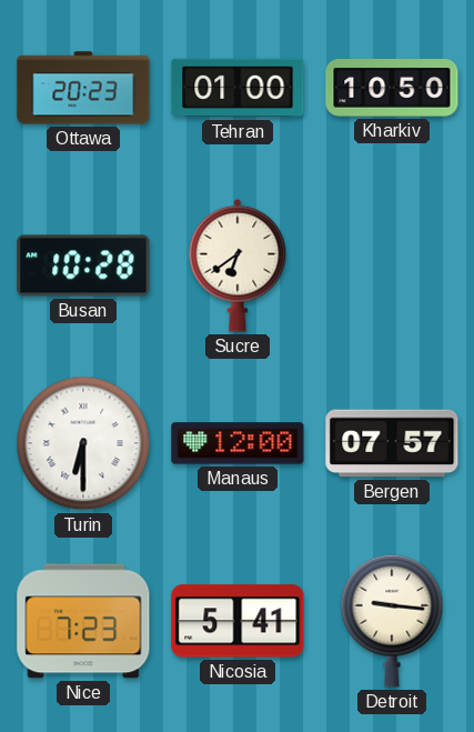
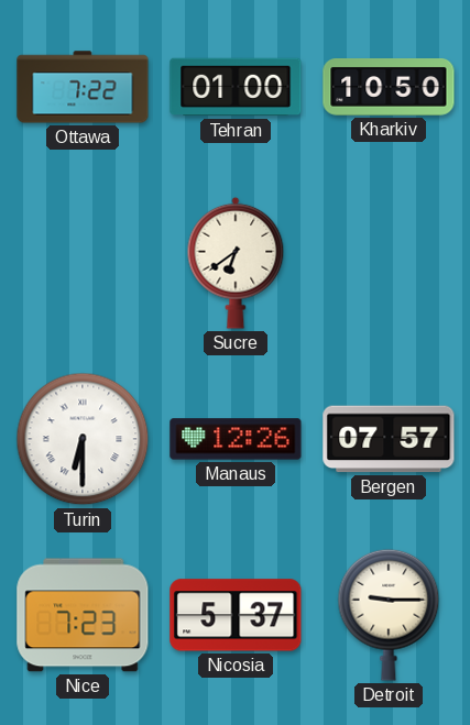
Ottawa: 20:23 -> 7:22 (83, 87)
Busan: 10:28 -> none (83, 265)
Manaus: 12:00 -> 12:26 (236, 439)
Nicosia: 5:41 -> 5:37 (236, 615)
Detroit: 9:16 -> 9:15 (389, 615)
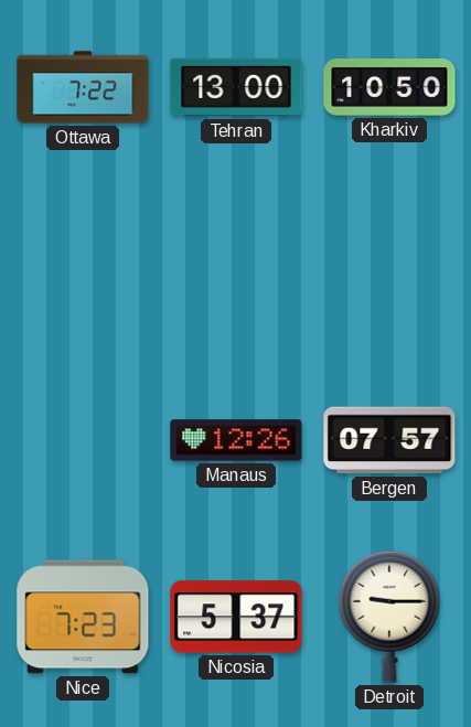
Tehran: 01:00 -> 13:00 (236, 87)
Sucre: 6:39 -> none (236, 263)
Turin: 6:30 -> none (83, 439)
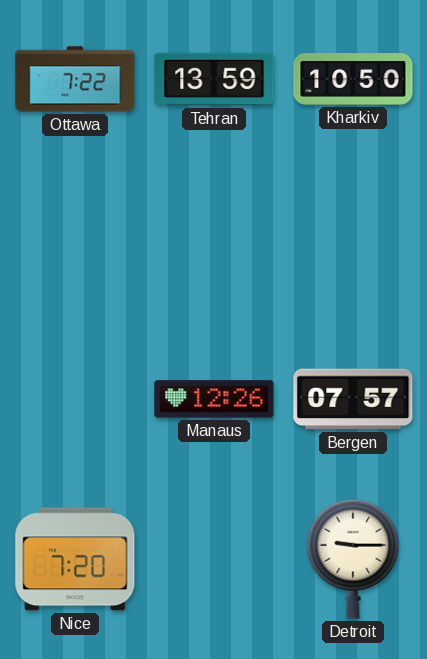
Tehran: 13:00 -> 13:59 (214, 79)
Nice: 7:23 -> 7:20 (75, 559)
Nicosia: 5:37 -> none (236, 617)
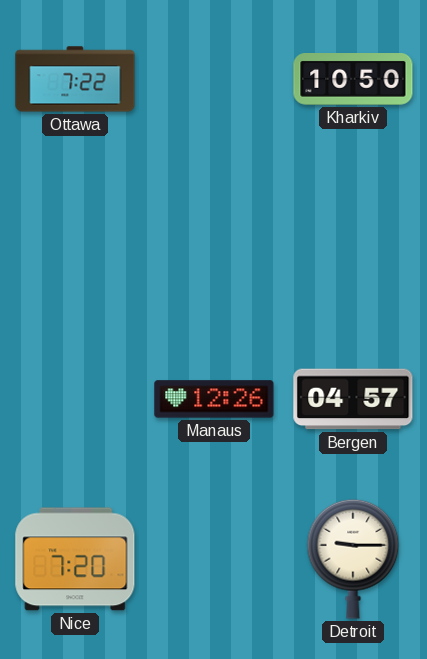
Tehran: 13:59 -> none (214, 79)
Bergen: 07:57 -> 04:57 (353, 399)
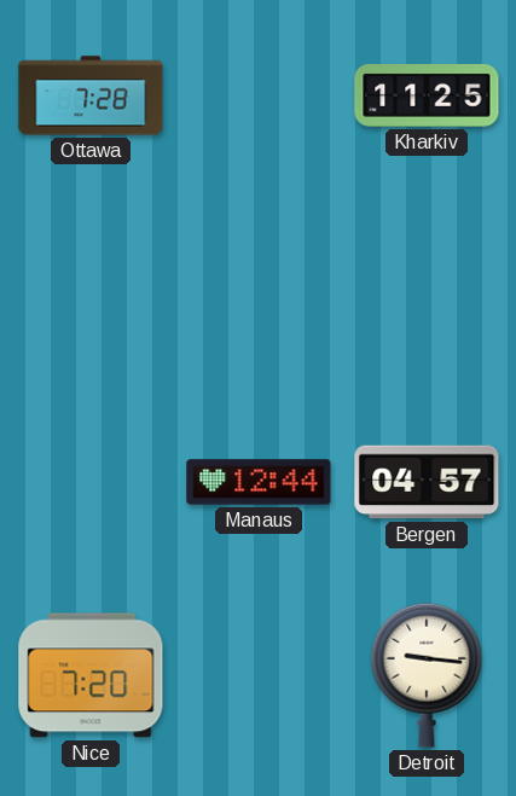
Ottawa: 7:22 -> 7:28 (91, 95)
Kharkiv: 10:50 -> 11:25 (427, 95)
Manaus: 12:26 -> 12:44 (259, 482)
Detroit: 9:15 -> 9:16 (427, 675)
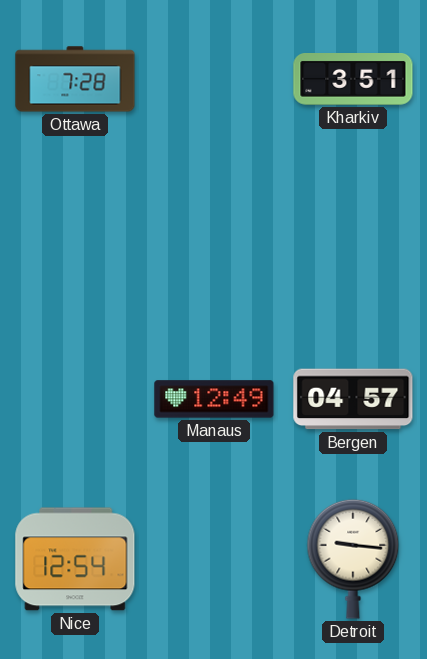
Kharkiv: 11:25 -> 3:51 (353, 79)
Manaus: 12:44 -> 12:49 (214, 399)
Nice: 7:20 -> 12:54 (75, 559)
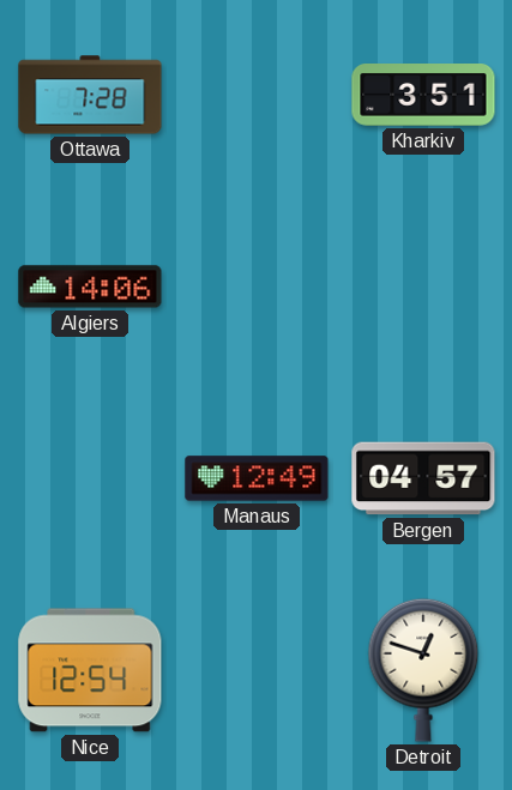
Algiers: none -> 14:06 (90, 287)
Detroit: 9:16 -> 12:48 (423, 670)
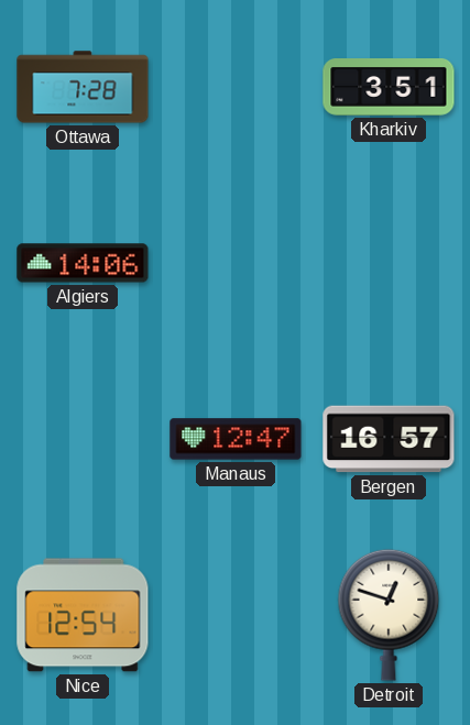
Manaus: 12:49 -> 12:47 (236, 439)
Bergen: 04:57 -> 16:57 (389, 439)
